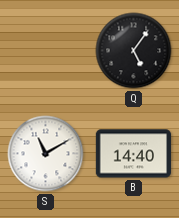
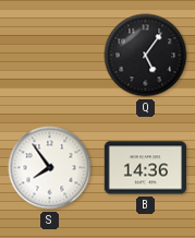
S: 11:10 -> 7:54 (50, 168)
B: 14:40 -> 14:36 (146, 168)
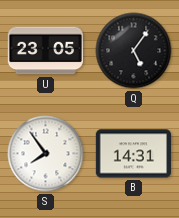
U: none -> 23:05 (45, 51)
B: 14:36 -> 14:31 (134, 154)
